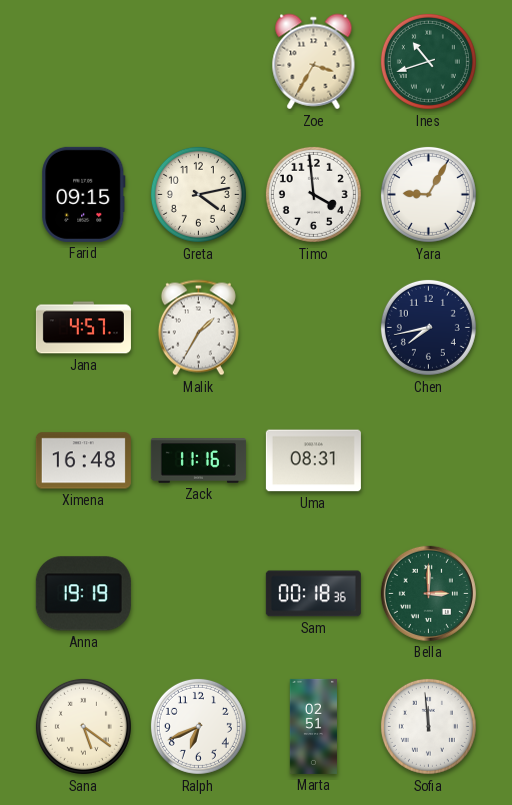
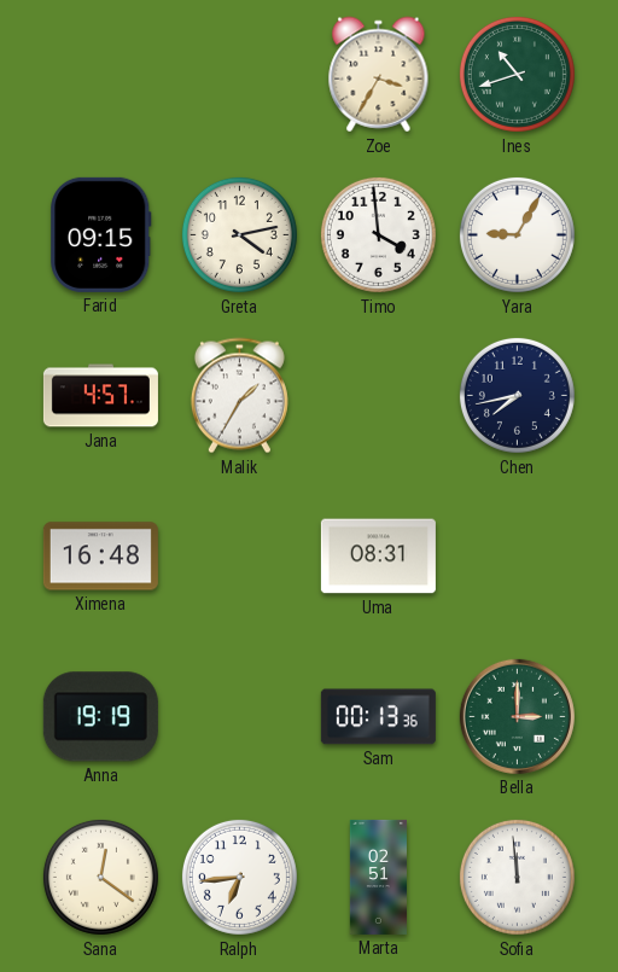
Zack: 11:16 -> none (198, 461)
Sam: 00:18 -> 00:13 (378, 717)
Sana: 5:21 -> 12:21 (100, 877)
Ralph: 6:41 -> 6:44 (239, 877)
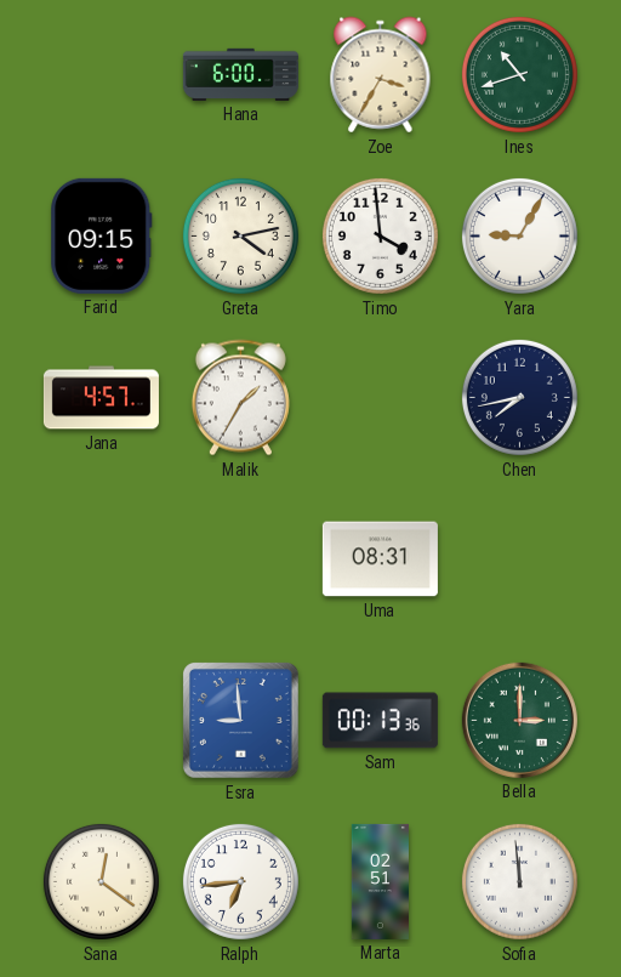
Hana: none -> 6:00 (240, 74)
Ximena: 16:48 -> none (100, 557)
Anna: 19:19 -> none (100, 717)
Esra: none -> 8:59 (240, 720)
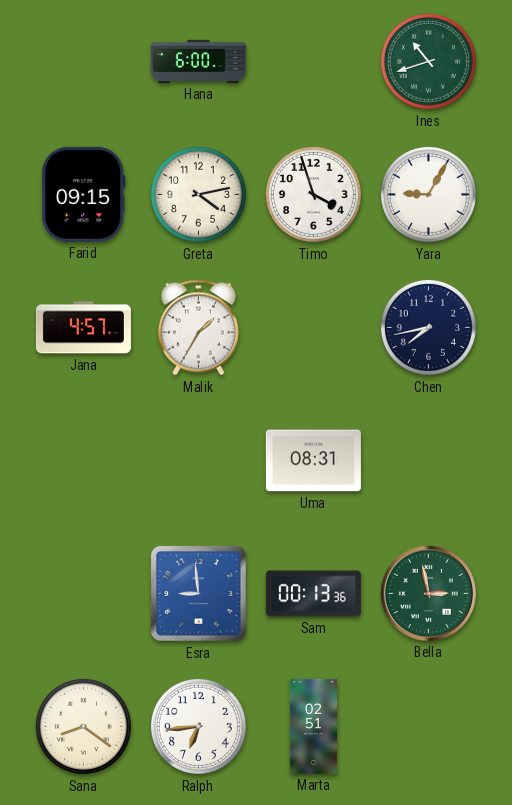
Zoe: 3:35 -> none (381, 75)
Timo: 3:59 -> 3:57 (313, 194)
Bella: 3:00 -> 2:58 (428, 593)
Sana: 12:21 -> 8:21 (83, 726)
Sofia: 11:59 -> none (519, 881)
